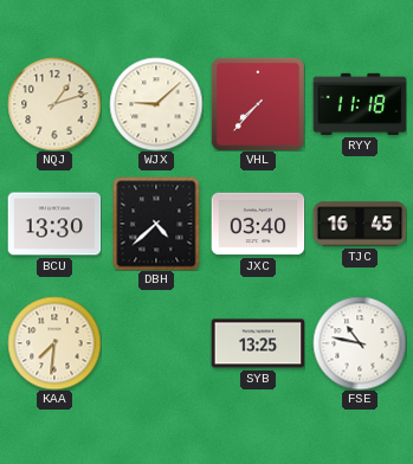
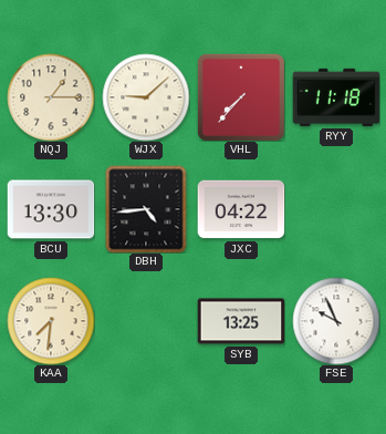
NQJ: 1:12 -> 1:15 (51, 97)
DBH: 4:38 -> 4:44 (146, 209)
JXC: 03:40 -> 04:22 (241, 209)
TJC: 16:45 -> none (360, 224)
FSE: 10:47 -> 9:56 (336, 321)
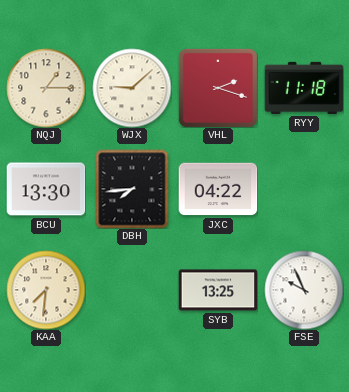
VHL: 7:37 -> 2:18 (218, 88)
DBH: 4:44 -> 7:44 (132, 189)
